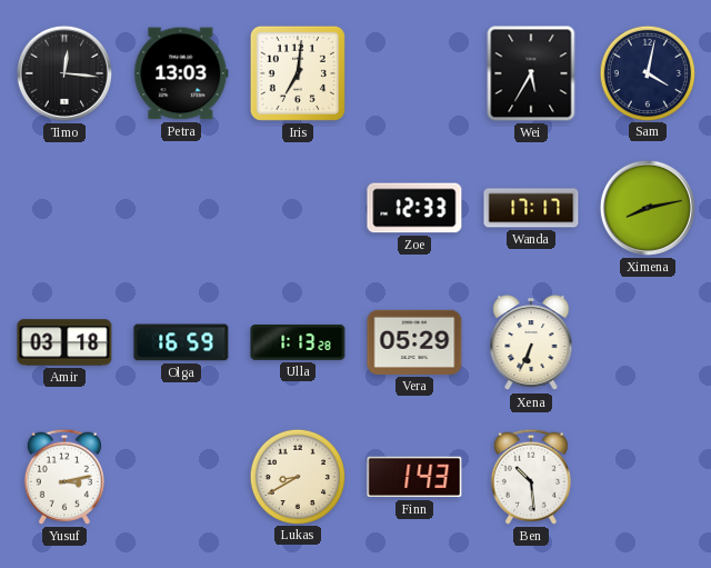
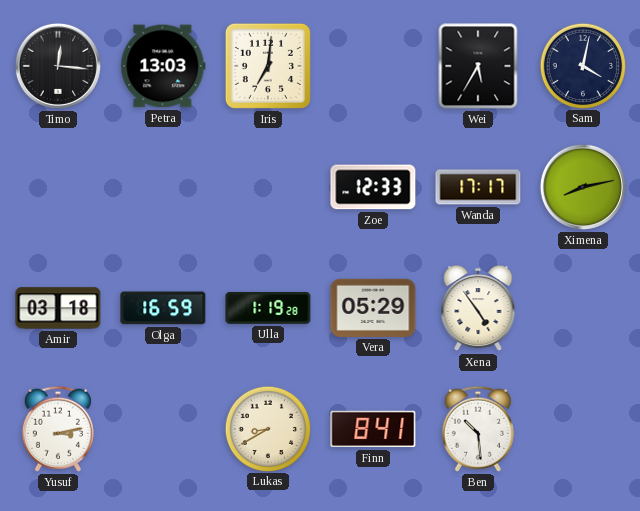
Ulla: 1:13 -> 1:19 (268, 308)
Xena: 6:34 -> 4:54 (478, 308)
Finn: 1:43 -> 8:41 (373, 429)
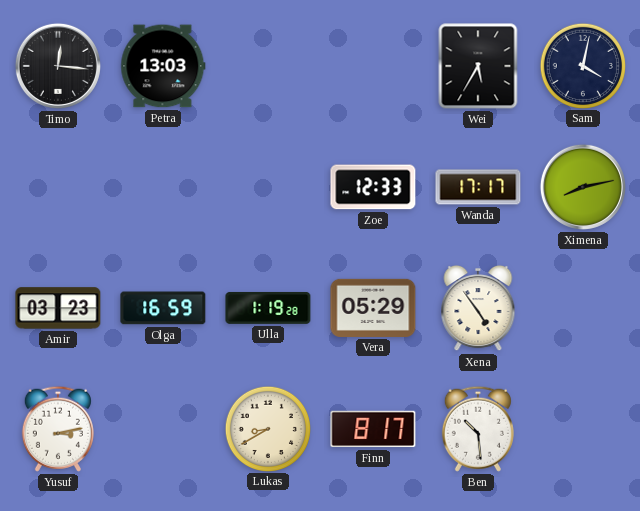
Iris: 7:01 -> none (268, 66)
Amir: 03:18 -> 03:23 (58, 308)
Finn: 8:41 -> 8:17 (373, 429)
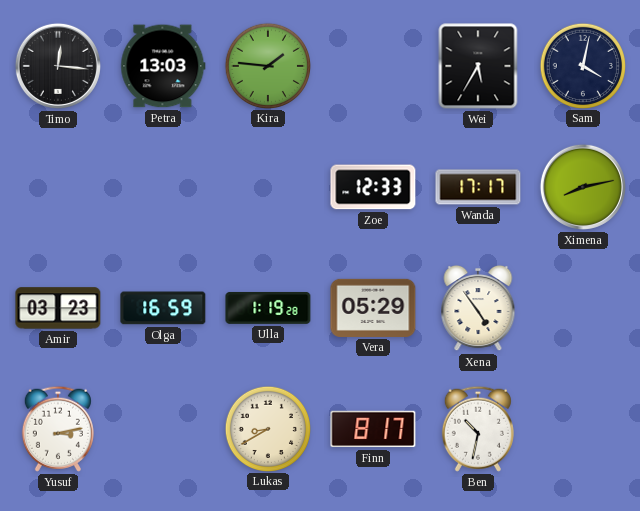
Kira: none -> 1:46 (267, 65)
Ben: 10:29 -> 10:32 (478, 429)
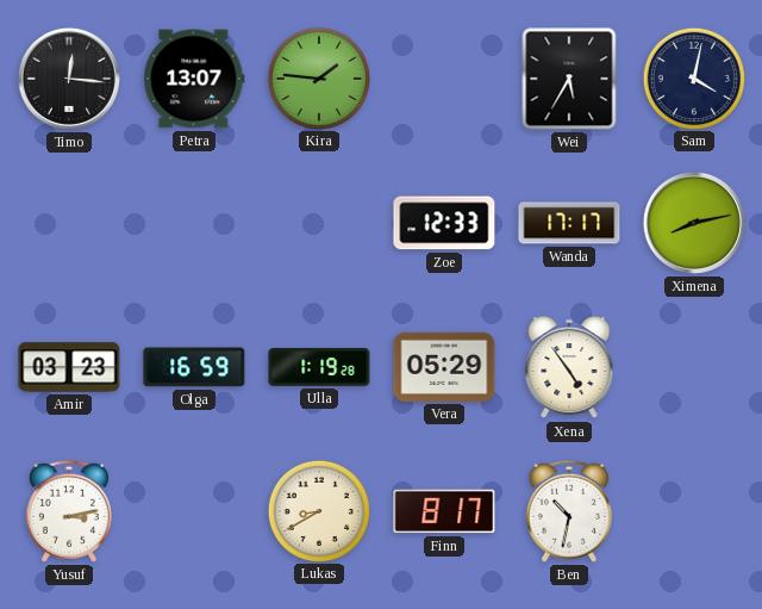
Petra: 13:03 -> 13:07 (194, 79)
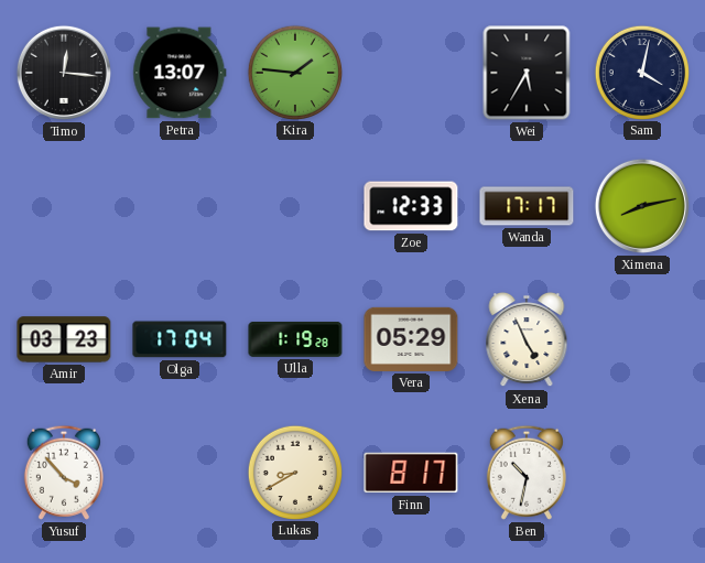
Olga: 16:59 -> 17:04 (180, 339)
Xena: 4:54 -> 4:56 (527, 339)
Yusuf: 3:13 -> 3:53 (64, 473)
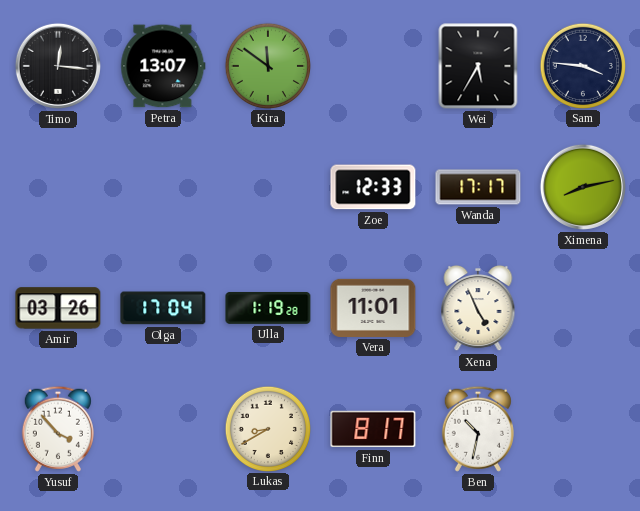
Kira: 1:46 -> 11:51 (267, 65)
Sam: 4:02 -> 3:46 (582, 65)
Amir: 03:23 -> 03:26 (58, 308)
Vera: 05:29 -> 11:01 (373, 308)
